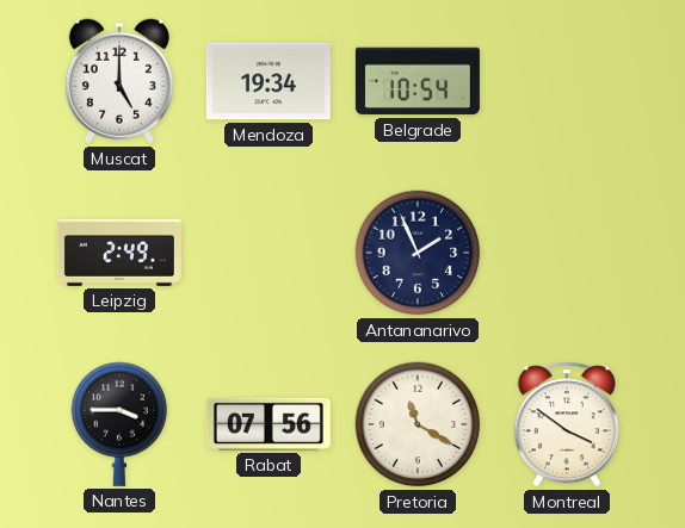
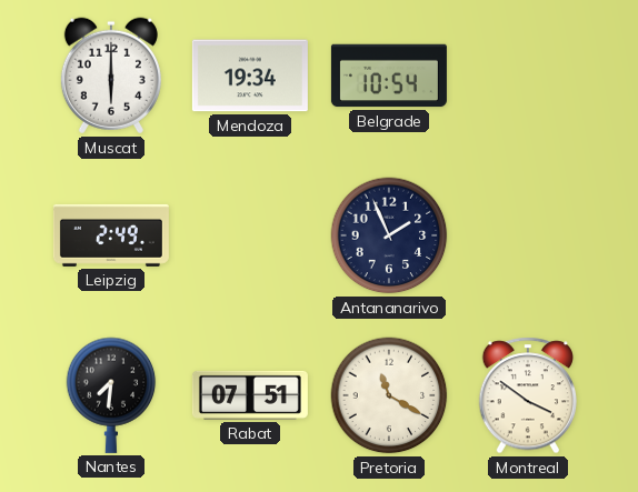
Muscat: 5:00 -> 6:00 (111, 76)
Nantes: 3:45 -> 7:31 (111, 395)
Rabat: 07:56 -> 07:51 (250, 395)
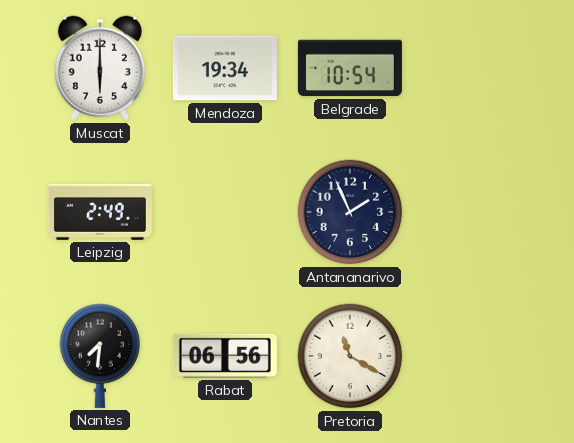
Rabat: 07:51 -> 06:56 (225, 356)
Montreal: 3:51 -> none (528, 395)
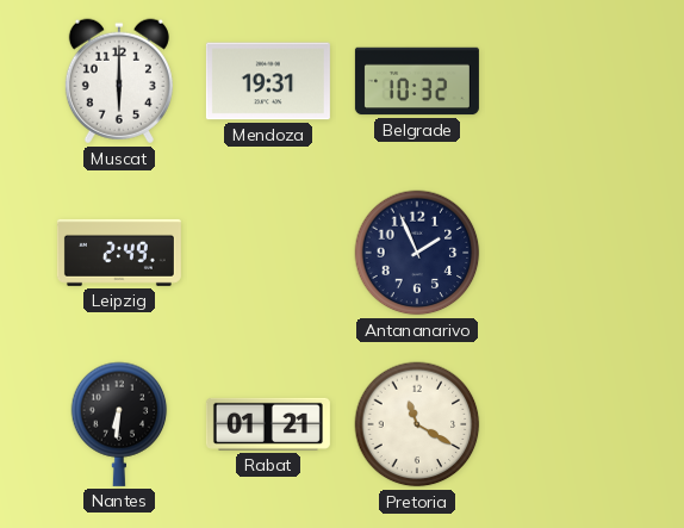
Mendoza: 19:34 -> 19:31 (268, 81)
Belgrade: 10:54 -> 10:32 (417, 81)
Nantes: 7:31 -> 6:31 (119, 424)
Rabat: 06:56 -> 01:21 (268, 424)
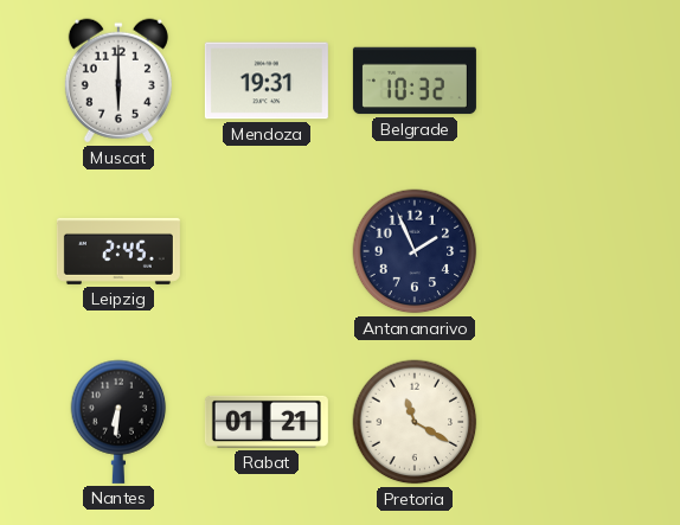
Leipzig: 2:49 -> 2:45 (118, 251)
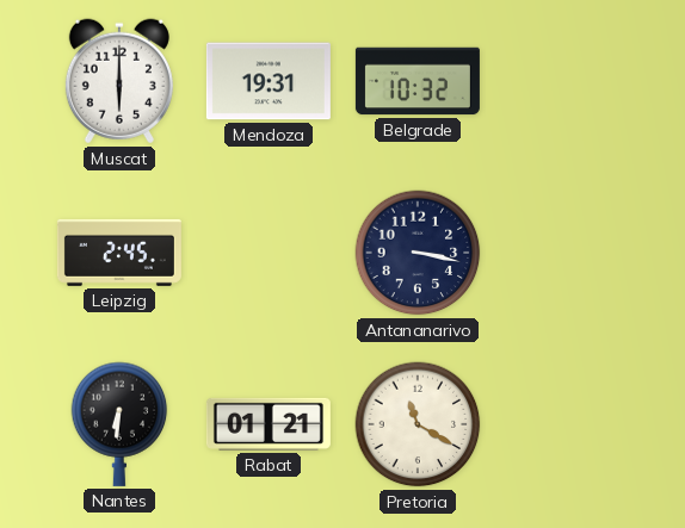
Antananarivo: 1:56 -> 3:17 (418, 253)
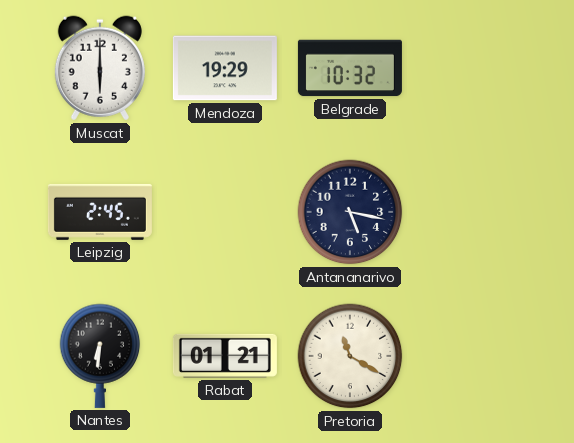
Mendoza: 19:31 -> 19:29 (225, 68)
Antananarivo: 3:17 -> 5:17 (350, 212)
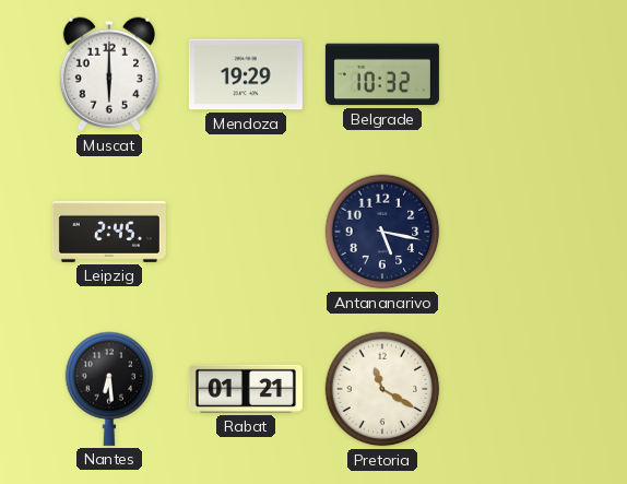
Nantes: 6:31 -> 6:29 (109, 389)
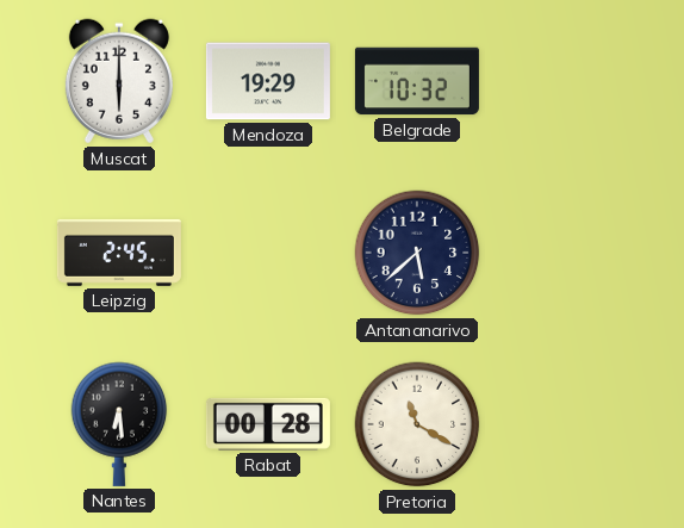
Antananarivo: 5:17 -> 5:38 (417, 253)
Rabat: 01:21 -> 00:28 (268, 424)
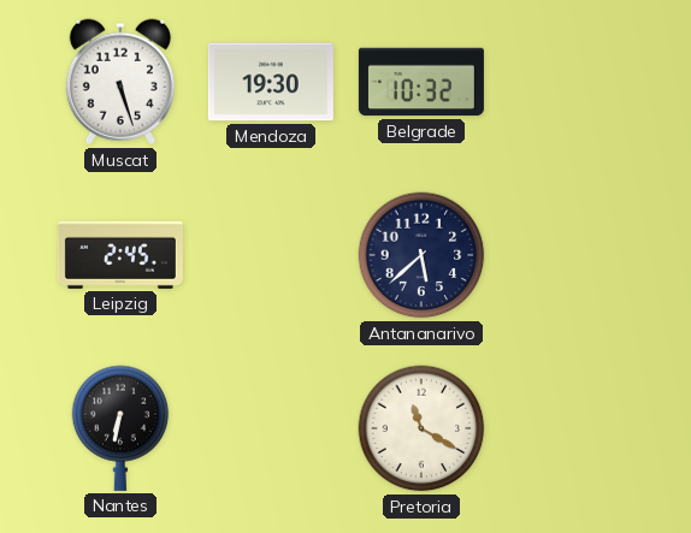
Muscat: 6:00 -> 5:27 (120, 82)
Mendoza: 19:29 -> 19:30 (271, 82)
Nantes: 6:29 -> 6:32 (120, 428)
Rabat: 00:28 -> none (268, 424)
